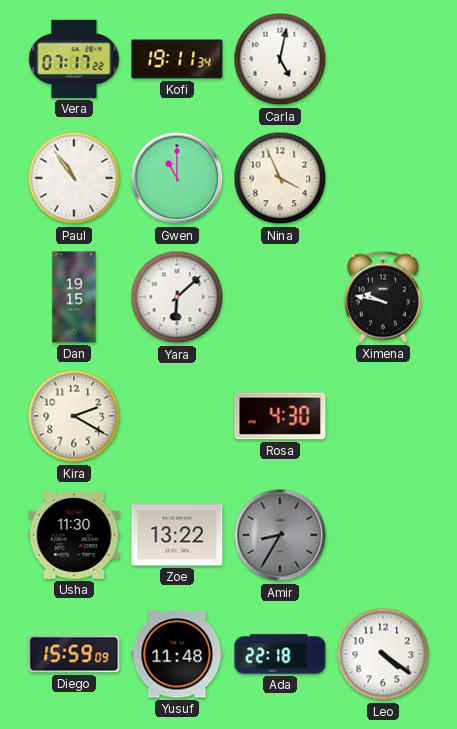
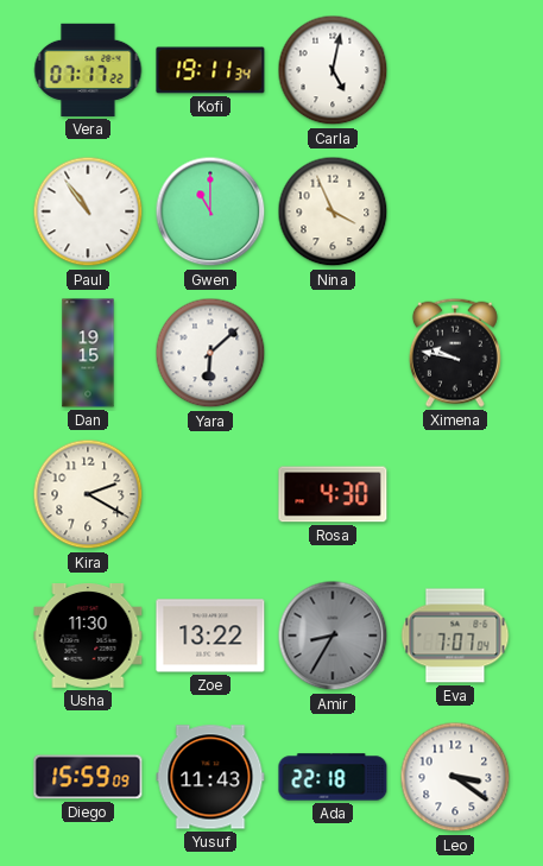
Eva: none -> 7:07 (455, 636)
Yusuf: 11:48 -> 11:43 (210, 777)
Leo: 4:21 -> 3:21 (455, 777)
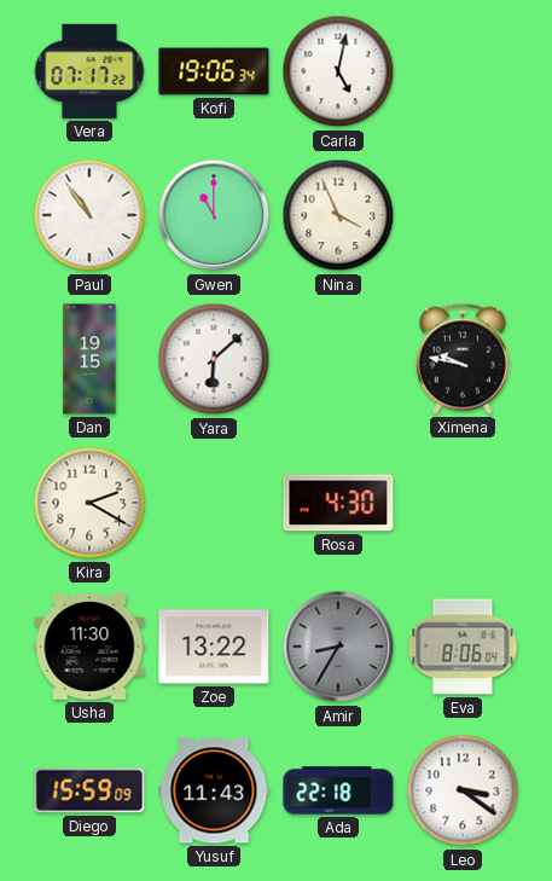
Kofi: 19:11 -> 19:06 (214, 71)
Eva: 7:07 -> 8:06 (463, 647)
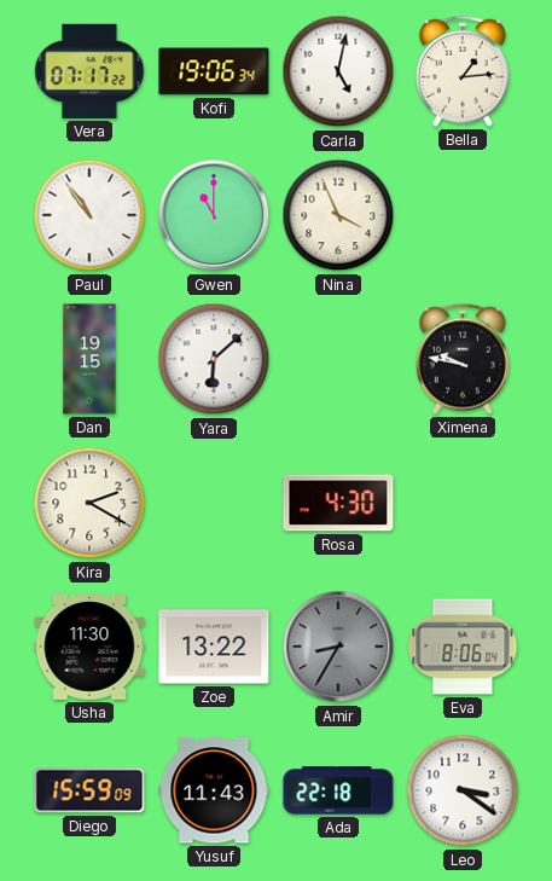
Bella: none -> 1:14 (463, 71)
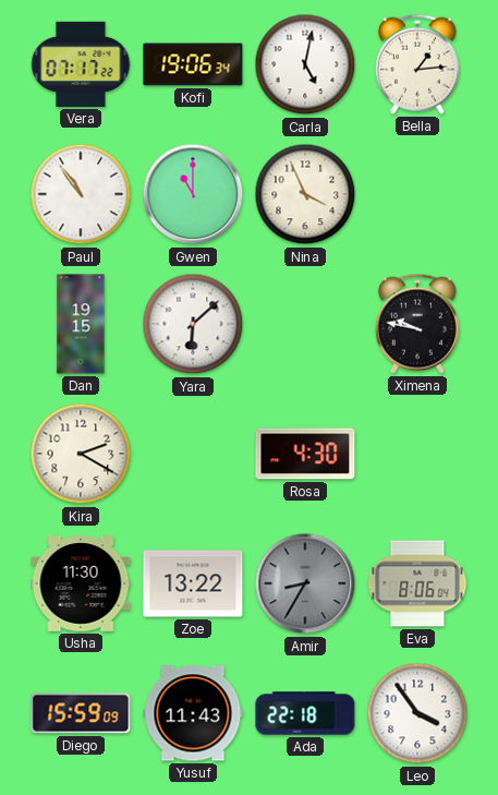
Leo: 3:21 -> 3:54 (417, 713)
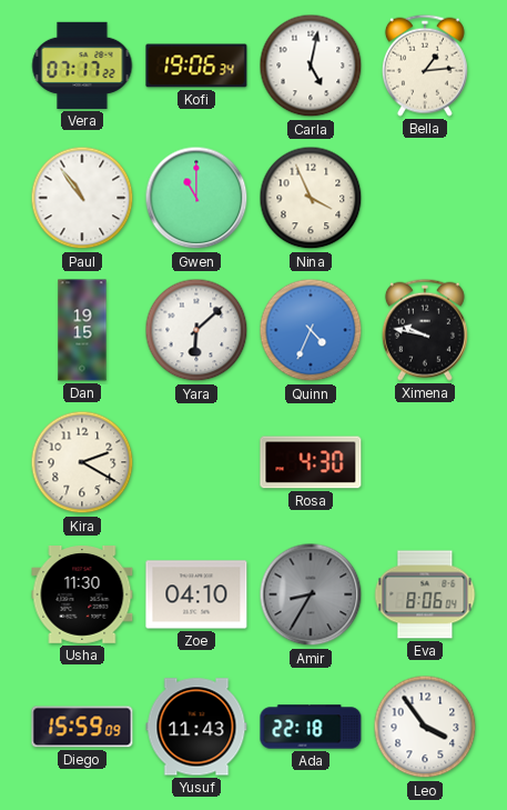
Quinn: none -> 4:34 (311, 330)
Zoe: 13:22 -> 04:10 (196, 594)
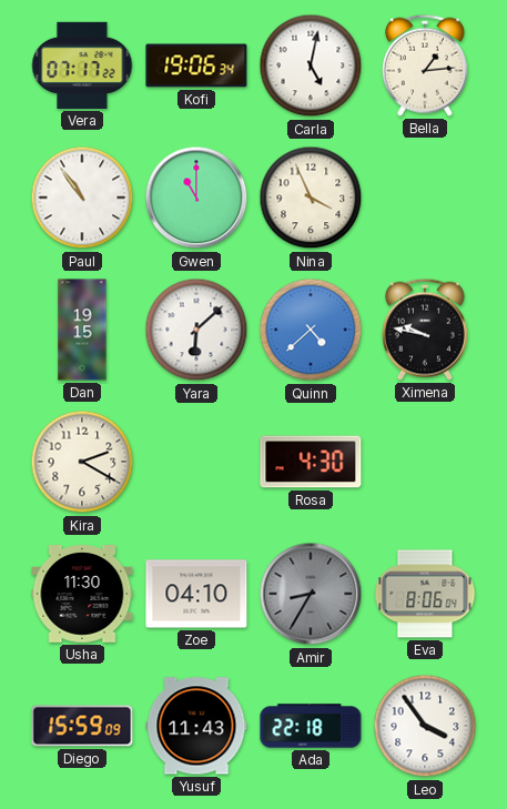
Quinn: 4:34 -> 4:38 (311, 330)
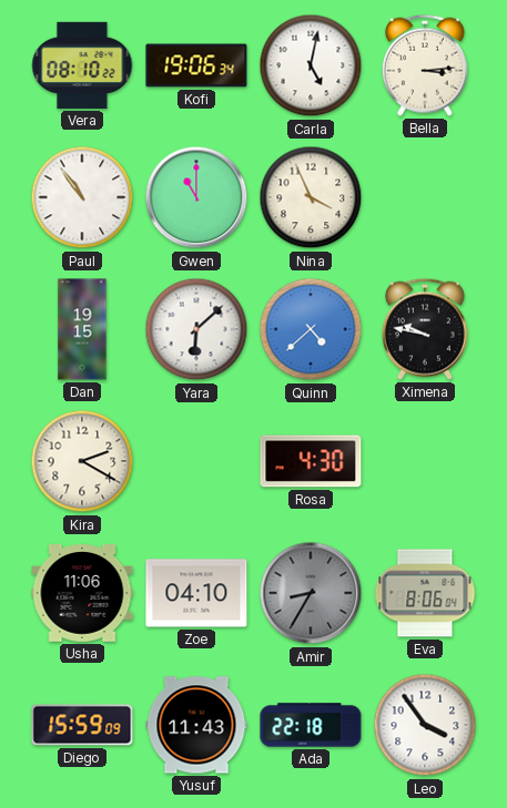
Vera: 07:17 -> 08:10 (82, 65)
Bella: 1:14 -> 3:14 (425, 65)
Usha: 11:30 -> 11:06 (82, 594)
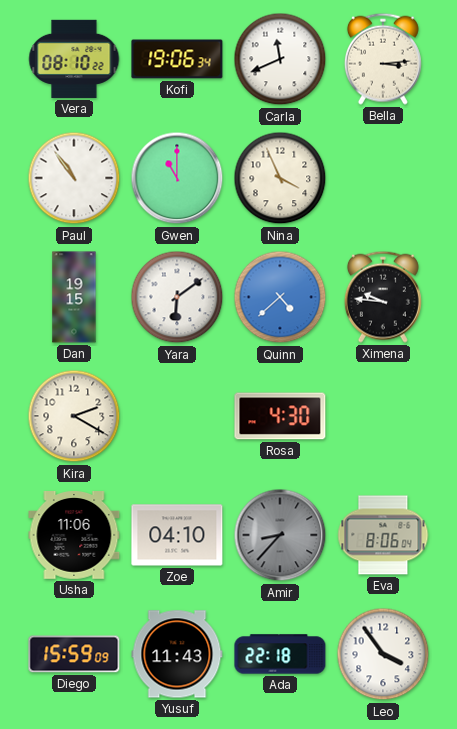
Carla: 5:02 -> 11:41 (280, 59)
Yara: 6:08 -> 6:09 (177, 297)
Ximena: 9:47 -> 9:46 (383, 297)
Amir: 8:35 -> 8:37 (280, 535)
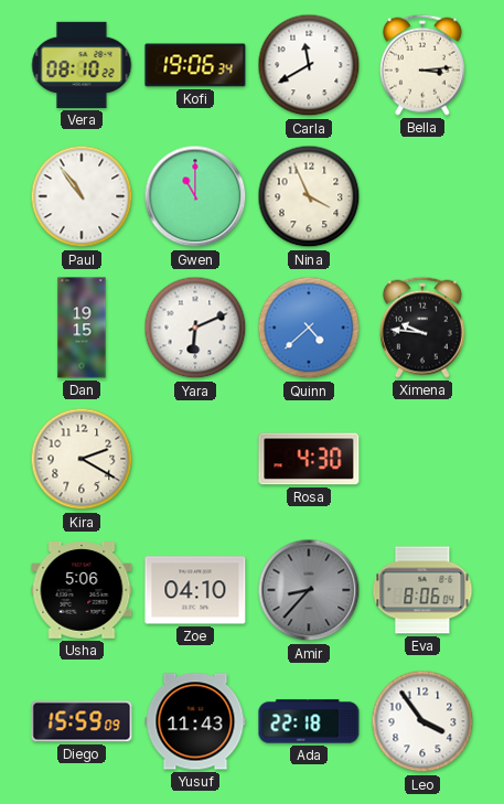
Carla: 11:41 -> 11:40 (309, 65)
Yara: 6:09 -> 6:11 (195, 328)
Usha: 11:06 -> 5:06 (82, 591)
